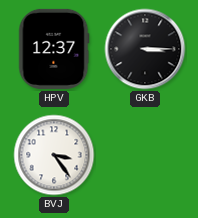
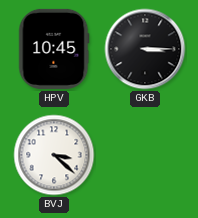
HPV: 12:37 -> 10:45 (54, 49)
BVJ: 3:24 -> 3:22 (54, 155)
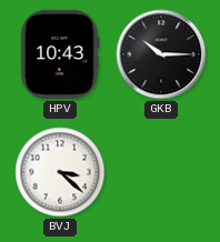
HPV: 10:45 -> 10:43 (60, 54)
GKB: 3:15 -> 10:15 (161, 54)
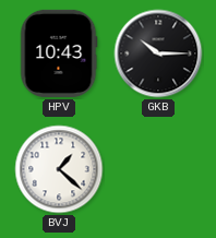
BVJ: 3:22 -> 1:22 (59, 169)
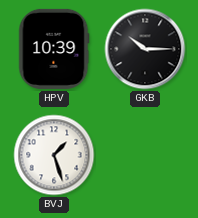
HPV: 10:43 -> 10:39 (54, 49)
BVJ: 1:22 -> 1:27 (54, 155)
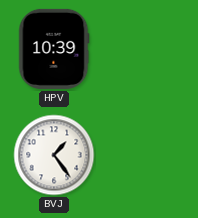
GKB: 10:15 -> none (145, 49)
BVJ: 1:27 -> 1:24 (54, 155)
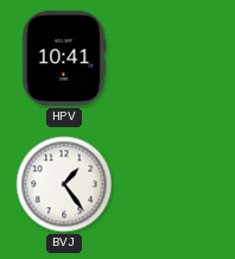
HPV: 10:39 -> 10:41 (64, 58)
